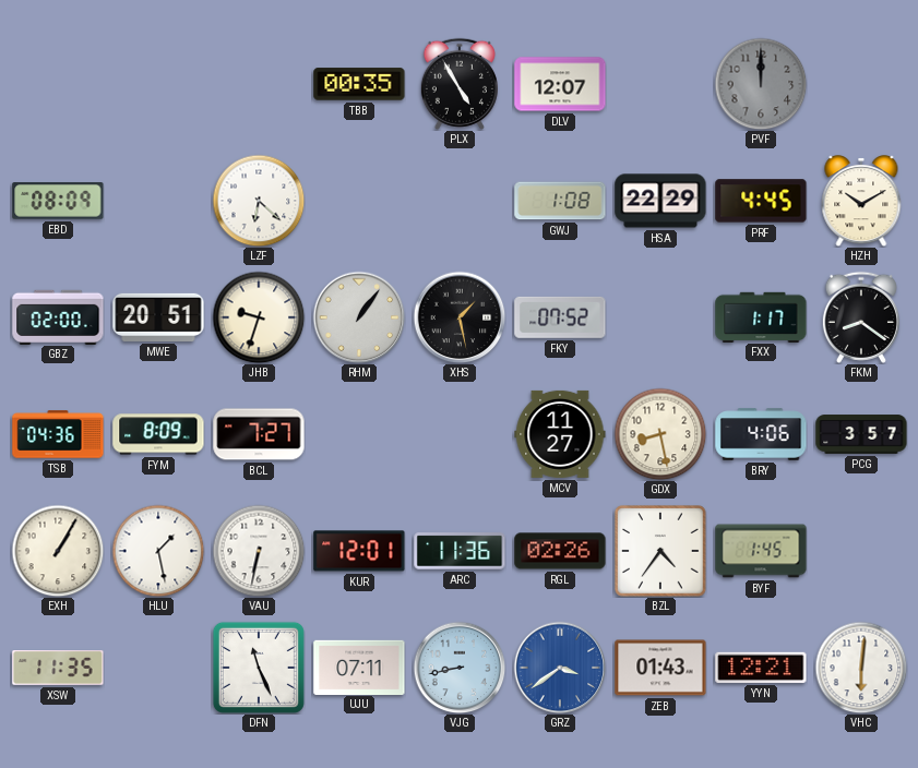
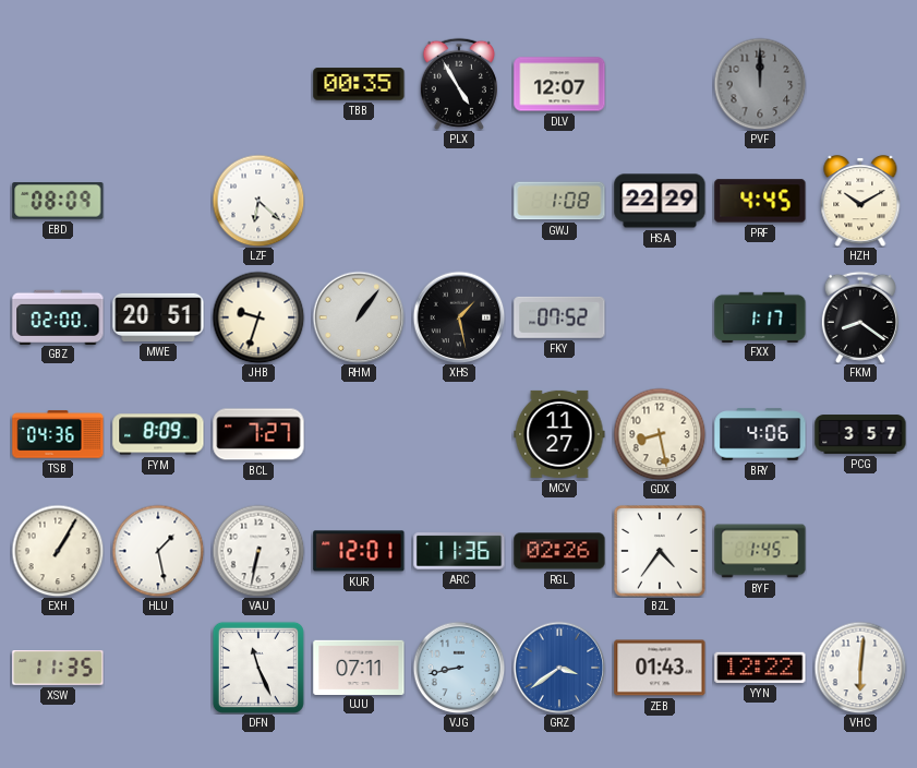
YYN: 12:21 -> 12:22 (760, 668)
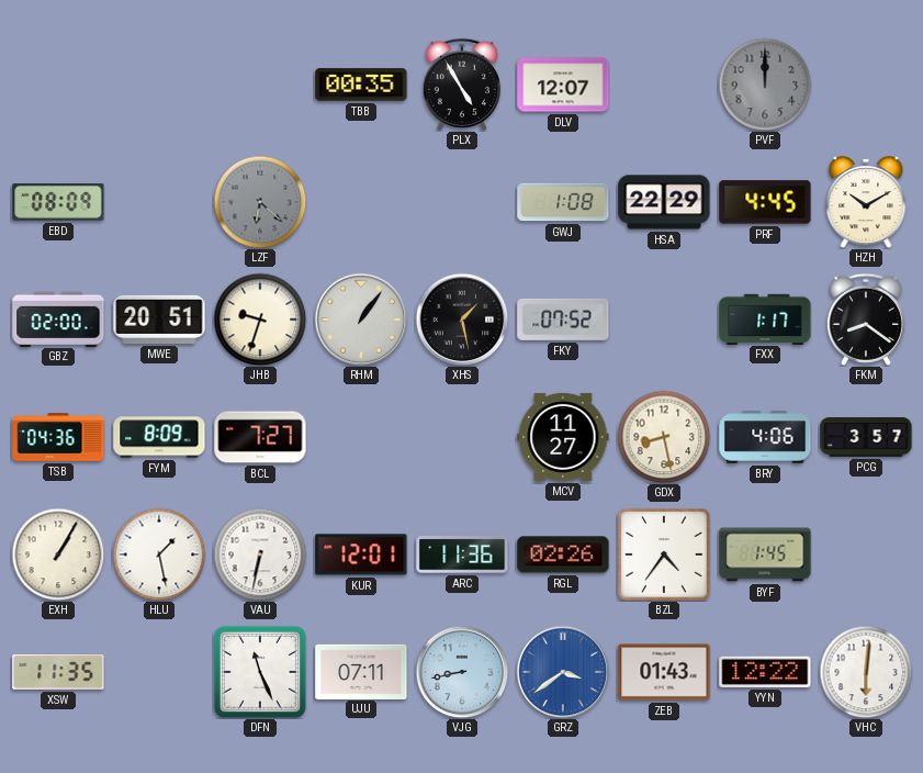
LZF dial: white -> grey (260, 202)
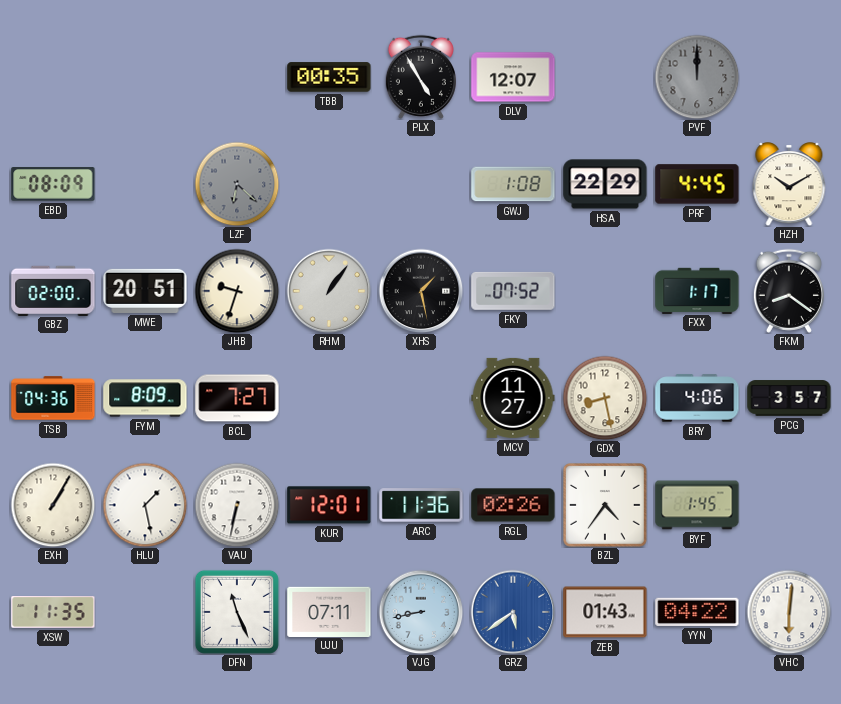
GRZ: 3:39 -> 5:39 (513, 612)
YYN: 12:22 -> 04:22 (697, 612)
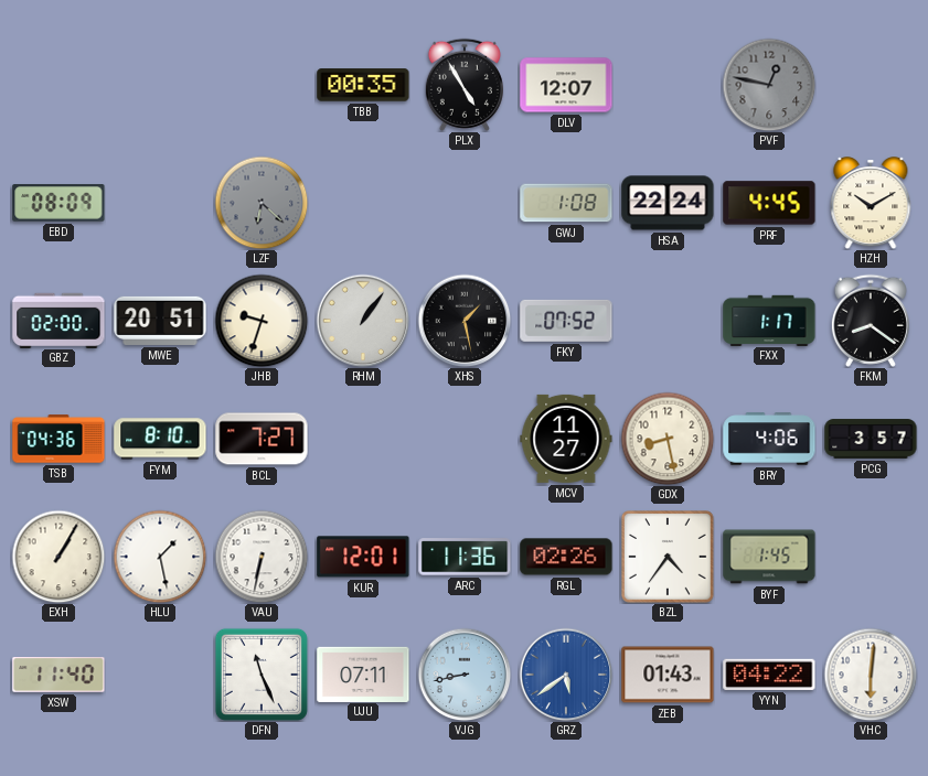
PVF: 12:00 -> 12:47 (769, 85)
HSA: 22:29 -> 22:24 (668, 203)
FYM: 8:09 -> 8:10 (160, 439)
XSW: 11:35 -> 11:40 (58, 676)
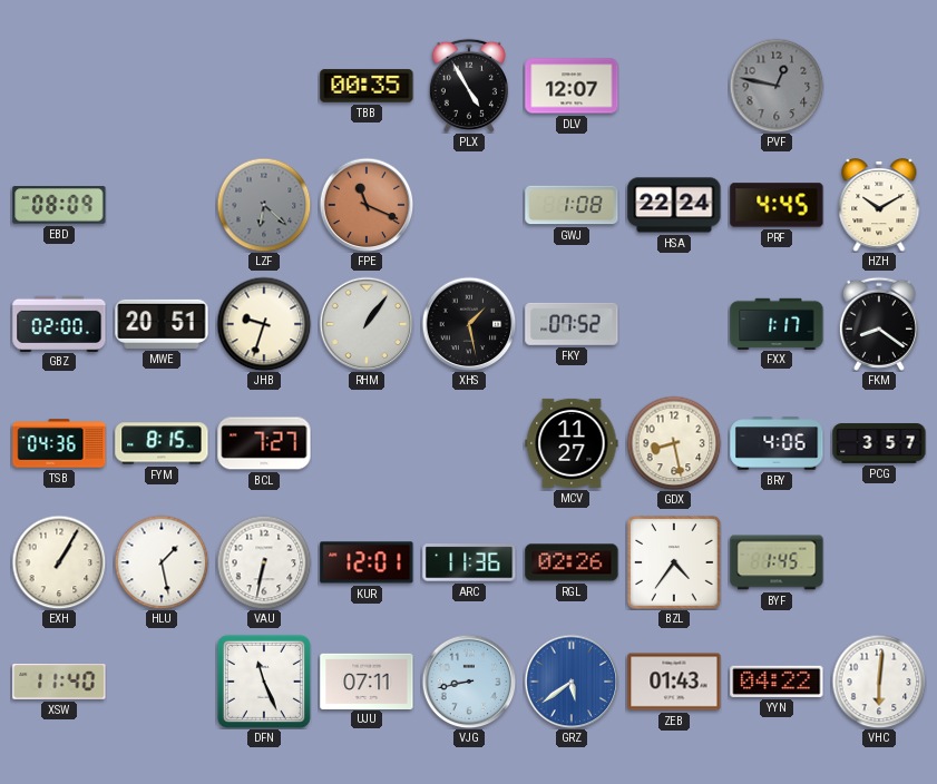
FPE: none -> 11:19 (367, 205)
FYM: 8:10 -> 8:15 (162, 443)
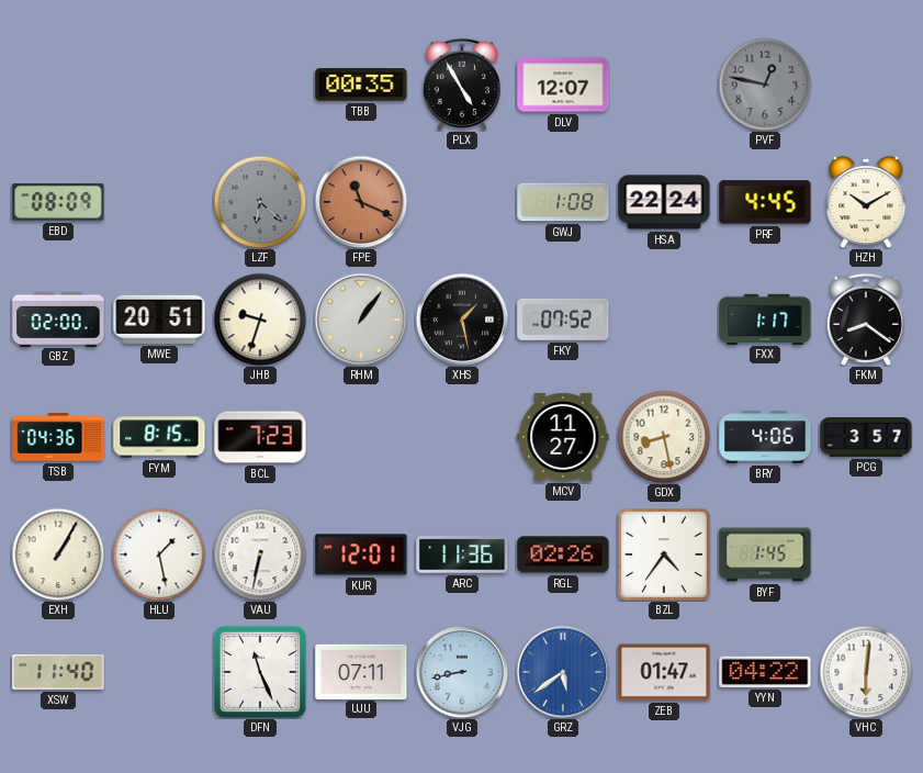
BCL: 7:27 -> 7:23 (260, 437)
ZEB: 01:43 -> 01:47 (664, 672)
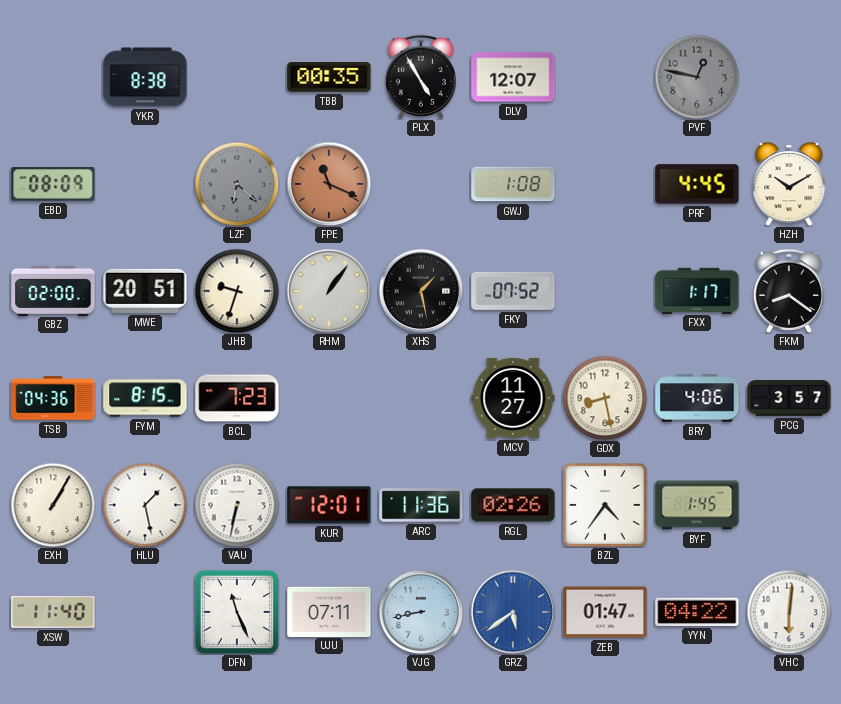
YKR: none -> 8:38 (145, 77)
HSA: 22:24 -> none (664, 202)
